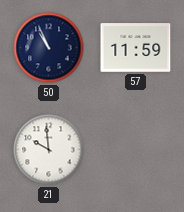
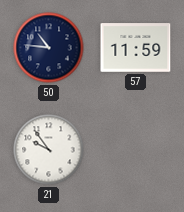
50: 10:56 -> 10:46 (49, 48)
21: 9:59 -> 9:54 (49, 150)
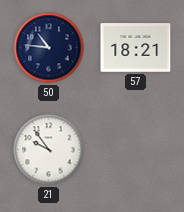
57: 11:59 -> 18:21 (136, 48)
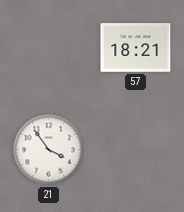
50: 10:46 -> none (49, 48)
21: 9:54 -> 3:54 (49, 150)
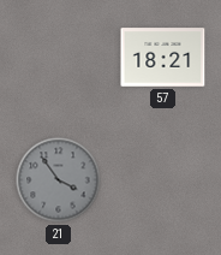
21 dial: white -> grey (59, 180)
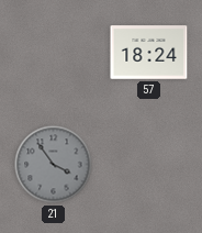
57: 18:21 -> 18:24 (149, 53)
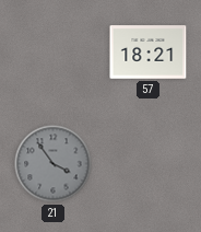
57: 18:24 -> 18:21 (149, 53)
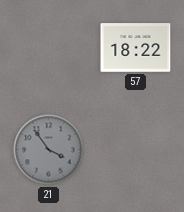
57: 18:21 -> 18:22 (136, 48)
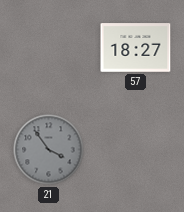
57: 18:22 -> 18:27 (136, 48)
